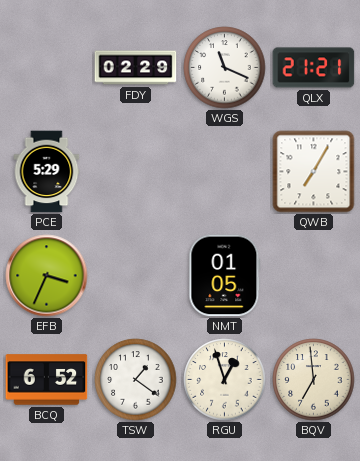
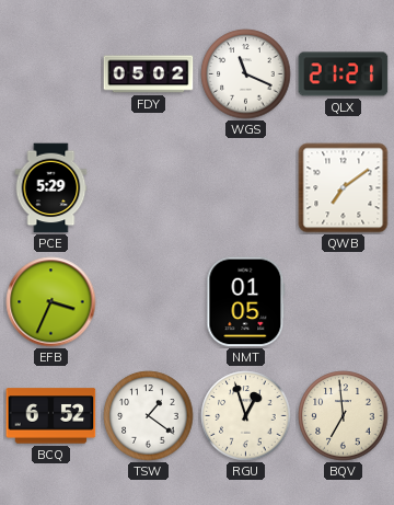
FDY: 02:29 -> 05:02 (149, 74)
QWB: 7:05 -> 7:09 (344, 188)
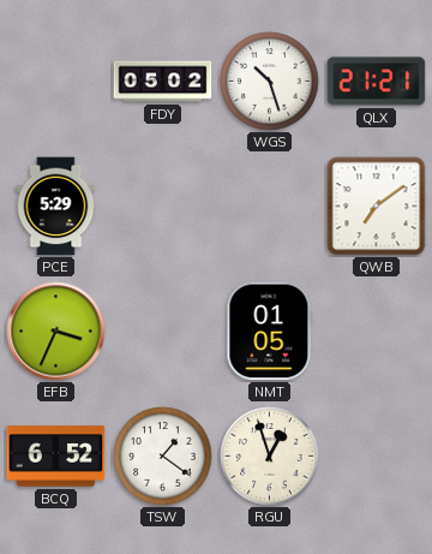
WGS: 11:19 -> 10:27 (270, 82)
BQV: 6:59 -> none (344, 416)
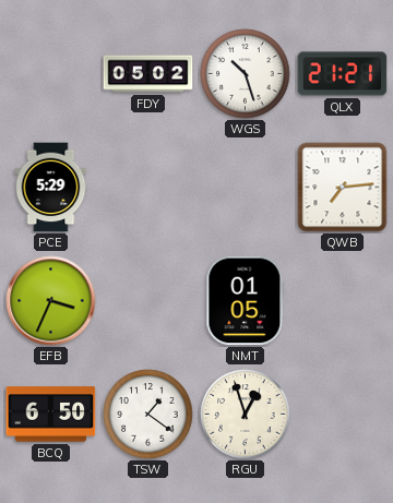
QWB: 7:09 -> 7:14 (343, 188)
BCQ: 6:52 -> 6:50 (51, 415)
